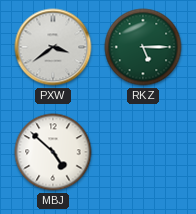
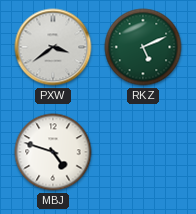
RKZ: 5:15 -> 5:11 (143, 47)
MBJ: 4:52 -> 4:48 (53, 152)
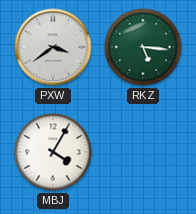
RKZ: 5:11 -> 5:16 (143, 47)
MBJ: 4:48 -> 4:05 (53, 152)
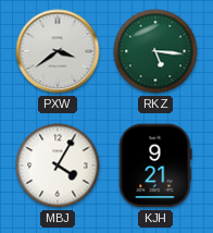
KJH: none -> 9:21 (155, 165)
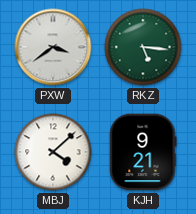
MBJ: 4:05 -> 4:08 (53, 152)
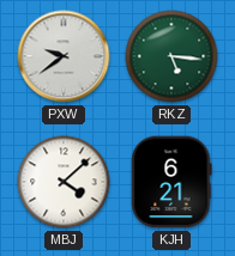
PXW: 3:39 -> 9:39 (64, 56)
KJH: 9:21 -> 6:21 (171, 182)
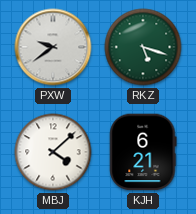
RKZ: 5:16 -> 5:18 (143, 47)
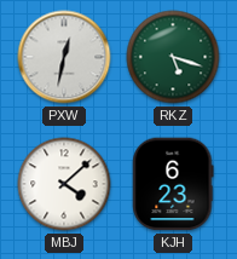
PXW: 9:39 -> 12:32 (64, 57)
KJH: 6:21 -> 6:23 (173, 184)
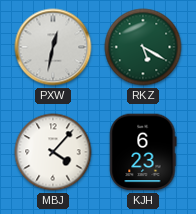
RKZ: 5:18 -> 5:20 (143, 47)
MBJ: 4:08 -> 4:07 (53, 152)
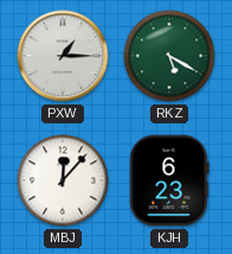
PXW: 12:32 -> 1:15 (63, 56)
MBJ: 4:07 -> 12:07 (63, 180)
